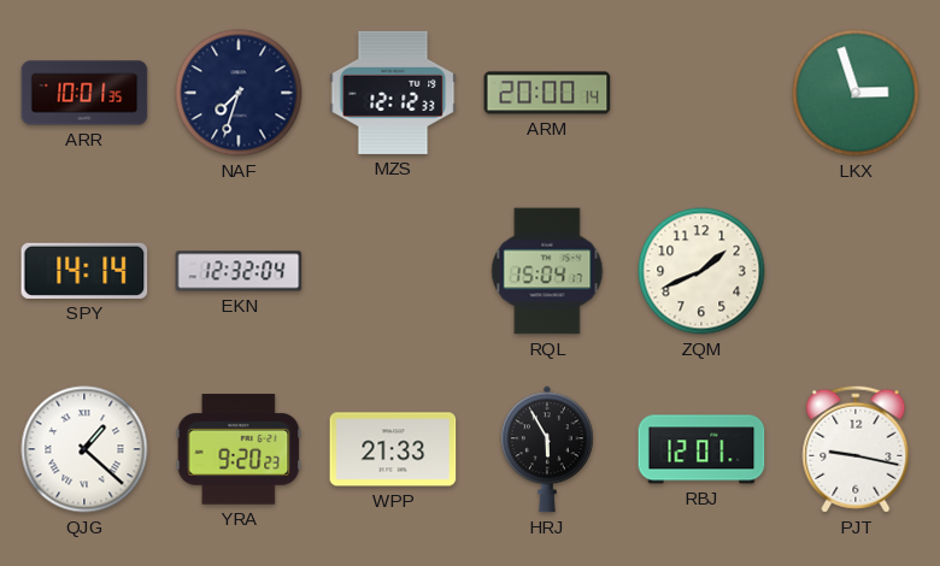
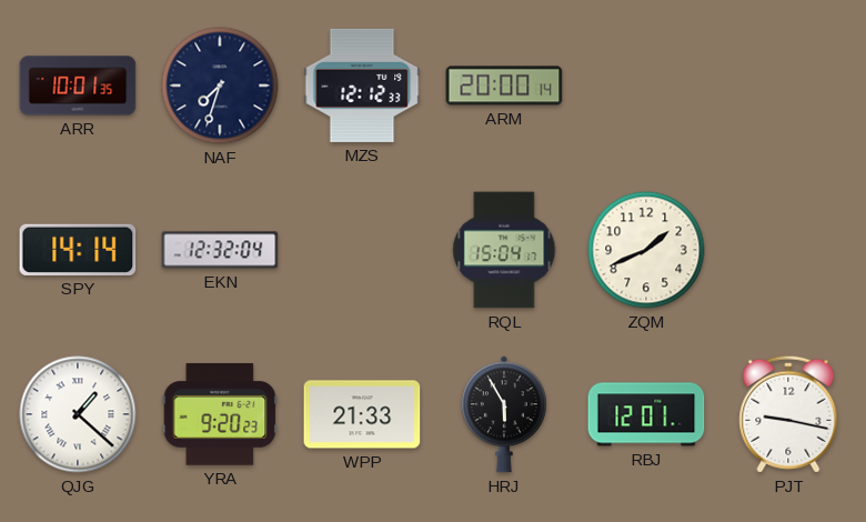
LKX: 2:57 -> none (856, 93)
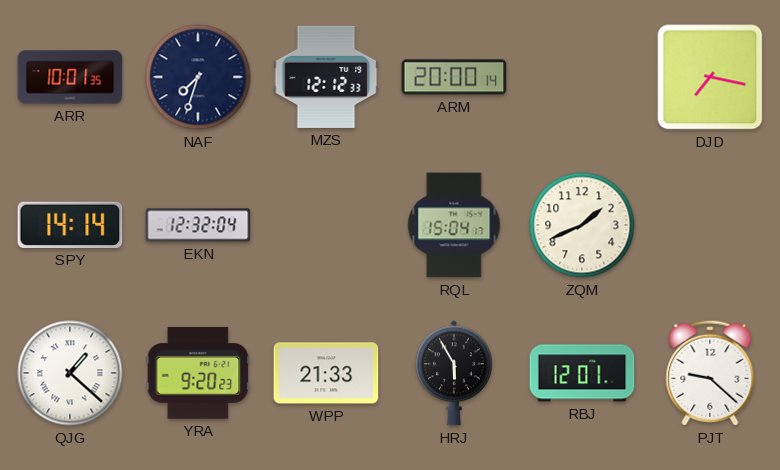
DJD: none -> 7:17 (710, 77)
PJT: 9:17 -> 9:22 (710, 373)
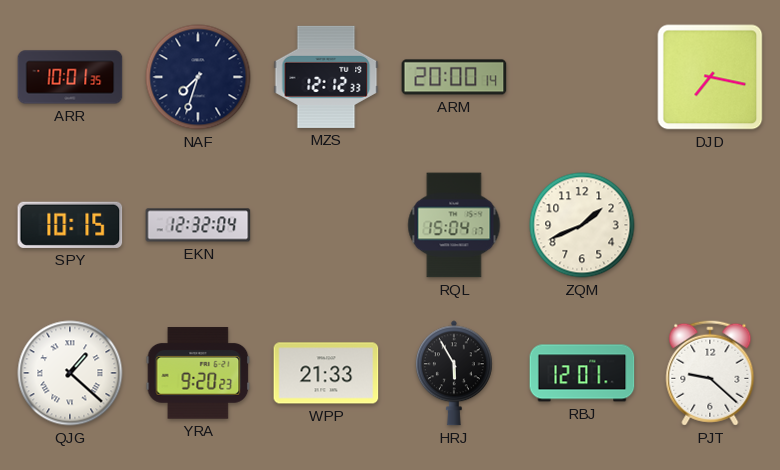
SPY: 14:14 -> 10:15 (70, 225)
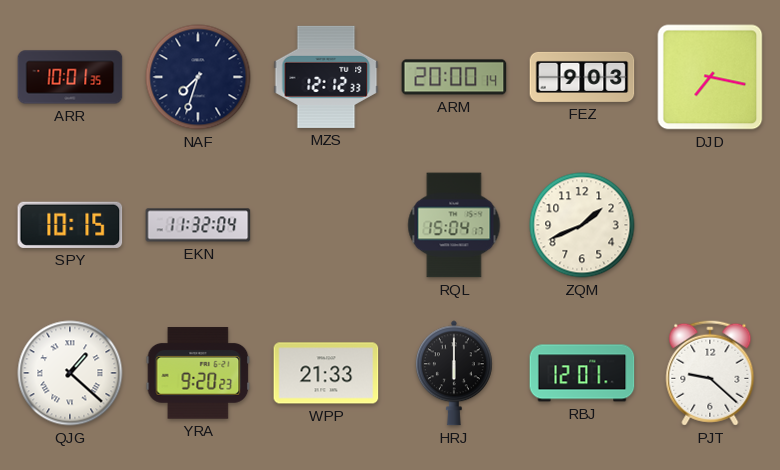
FEZ: none -> 9:03 (582, 77)
EKN: 12:32 -> 11:32 (198, 225)
HRJ: 5:55 -> 6:00 (454, 373)
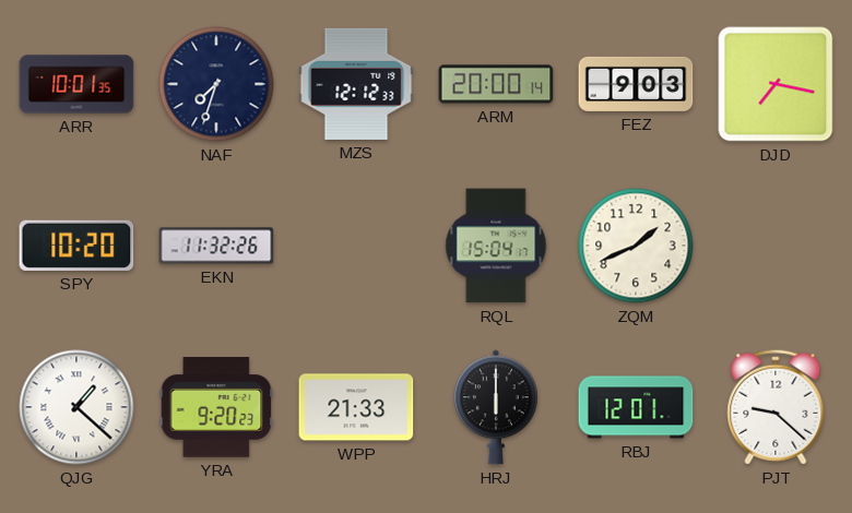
SPY: 10:15 -> 10:20 (76, 246)
EKN: 11:32:04 -> 11:32:26 (216, 246)
